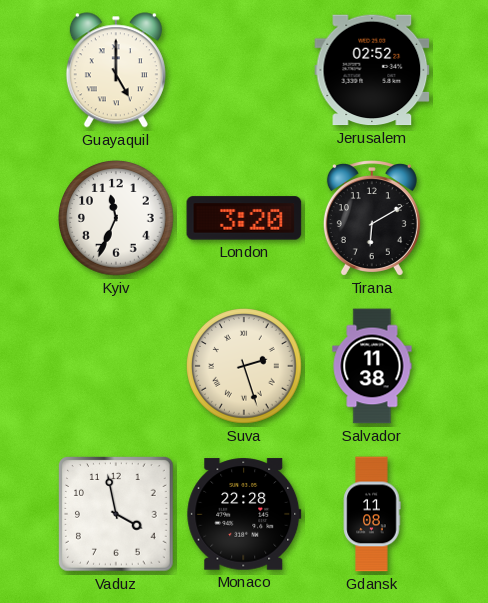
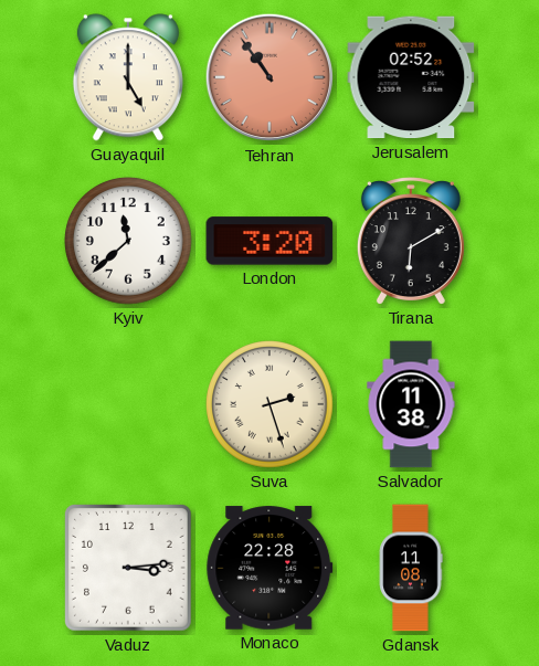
Tehran: none -> 10:54 (269, 77)
Kyiv: 11:34 -> 11:38 (128, 242)
Vaduz: 3:58 -> 3:14 (129, 569)
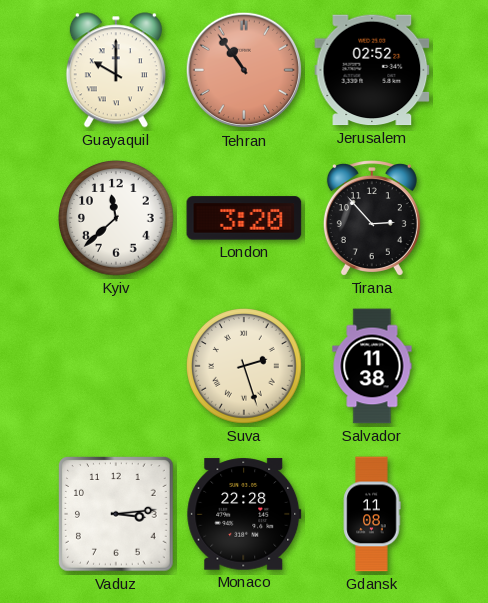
Guayaquil: 5:00 -> 10:00 (116, 70)
Tirana: 6:10 -> 2:53 (372, 218)
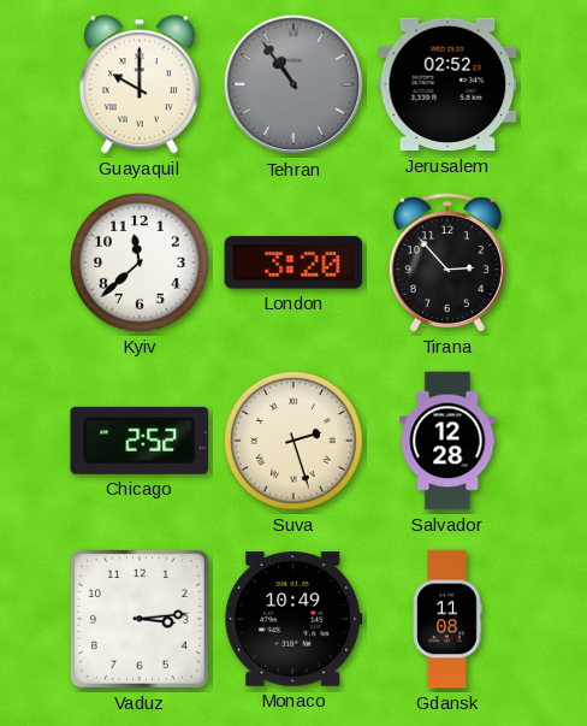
Tehran dial: salmon -> grey (293, 84)
Chicago: none -> 2:52 (140, 441)
Salvador: 11:38 -> 12:28 (447, 441)
Monaco: 22:28 -> 10:49 (293, 619)
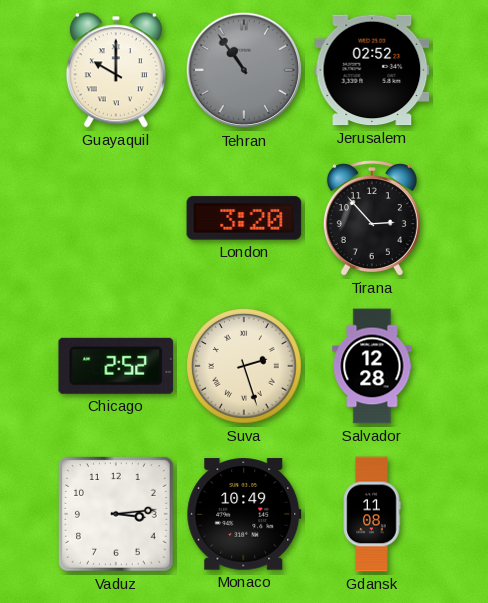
Kyiv: 11:38 -> none (140, 264)
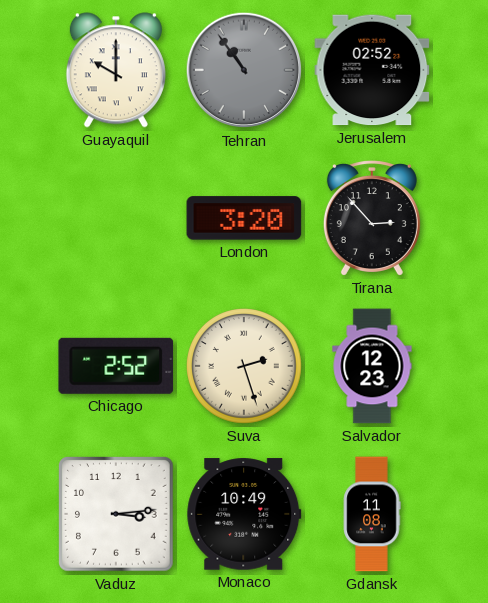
Salvador: 12:28 -> 12:23 (372, 366)
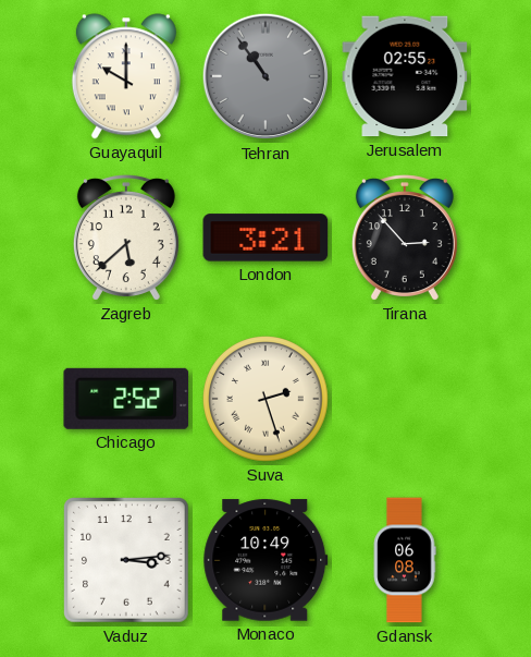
Jerusalem: 02:52 -> 02:55 (405, 76)
Zagreb: none -> 5:38 (126, 238)
London: 3:20 -> 3:21 (265, 238)
Salvador: 12:23 -> none (372, 366)
Gdansk: 11:08 -> 06:08 (405, 560)
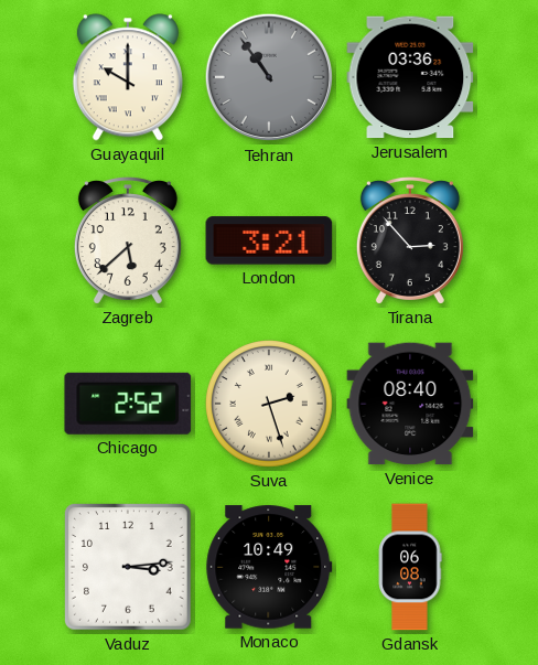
Jerusalem: 02:55 -> 03:36 (410, 77)
Venice: none -> 08:40 (410, 404)
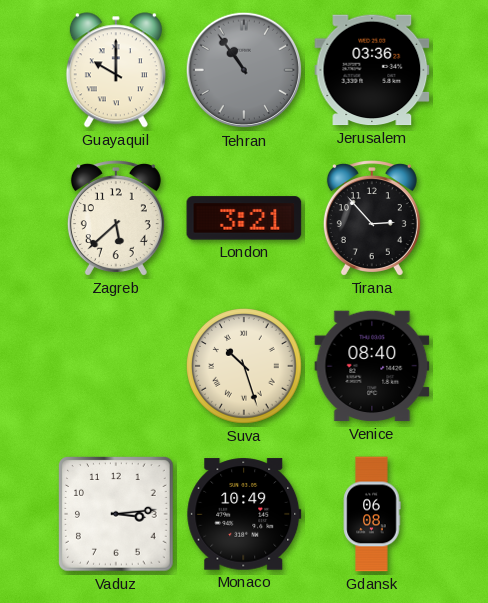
Chicago: 2:52 -> none (128, 404)
Suva: 2:27 -> 10:27 (244, 367)
